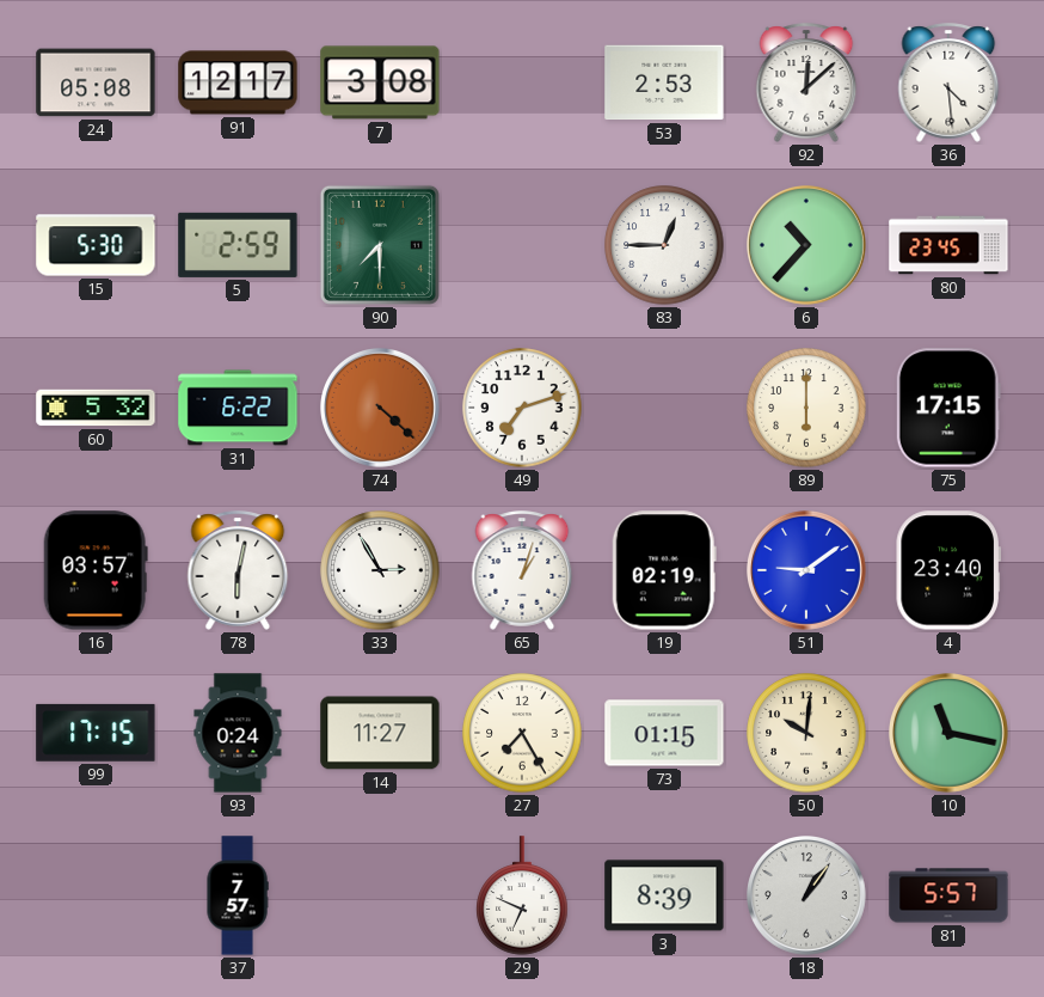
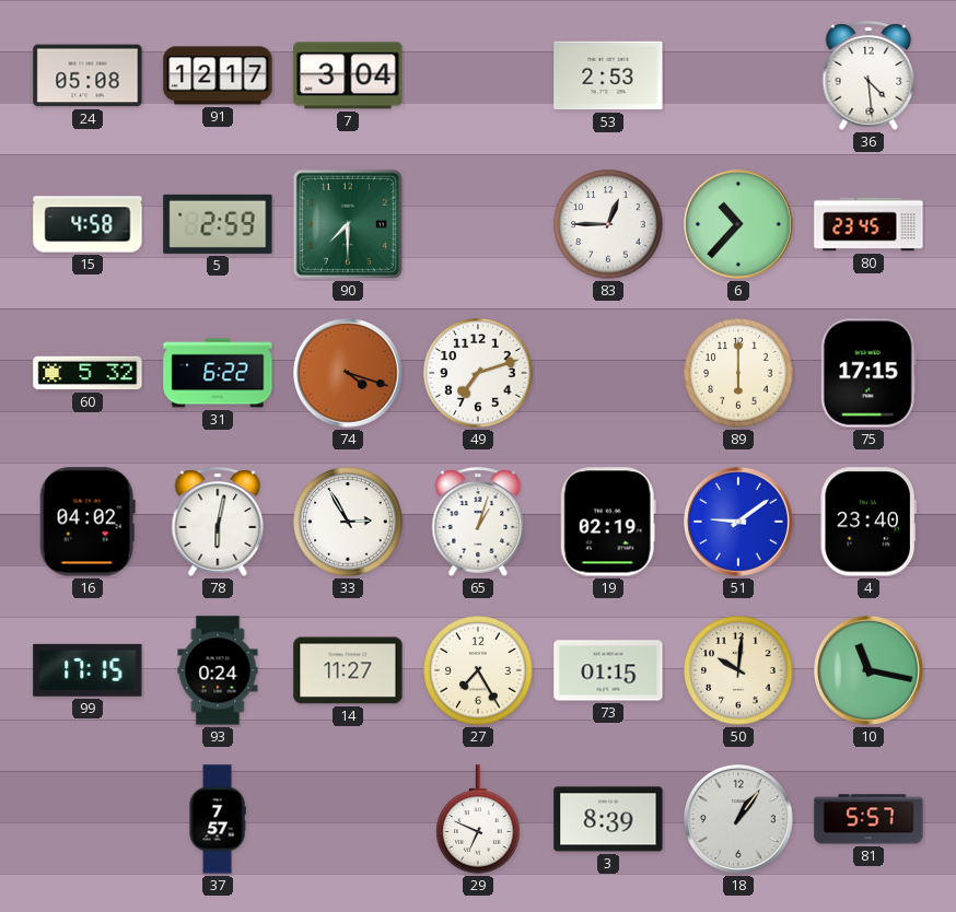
7: 3:08 -> 3:04 (348, 75)
92: 12:08 -> none (806, 82)
15: 5:30 -> 4:58 (88, 224)
74: 4:22 -> 4:18 (349, 374)
16: 03:57 -> 04:02 (88, 522)
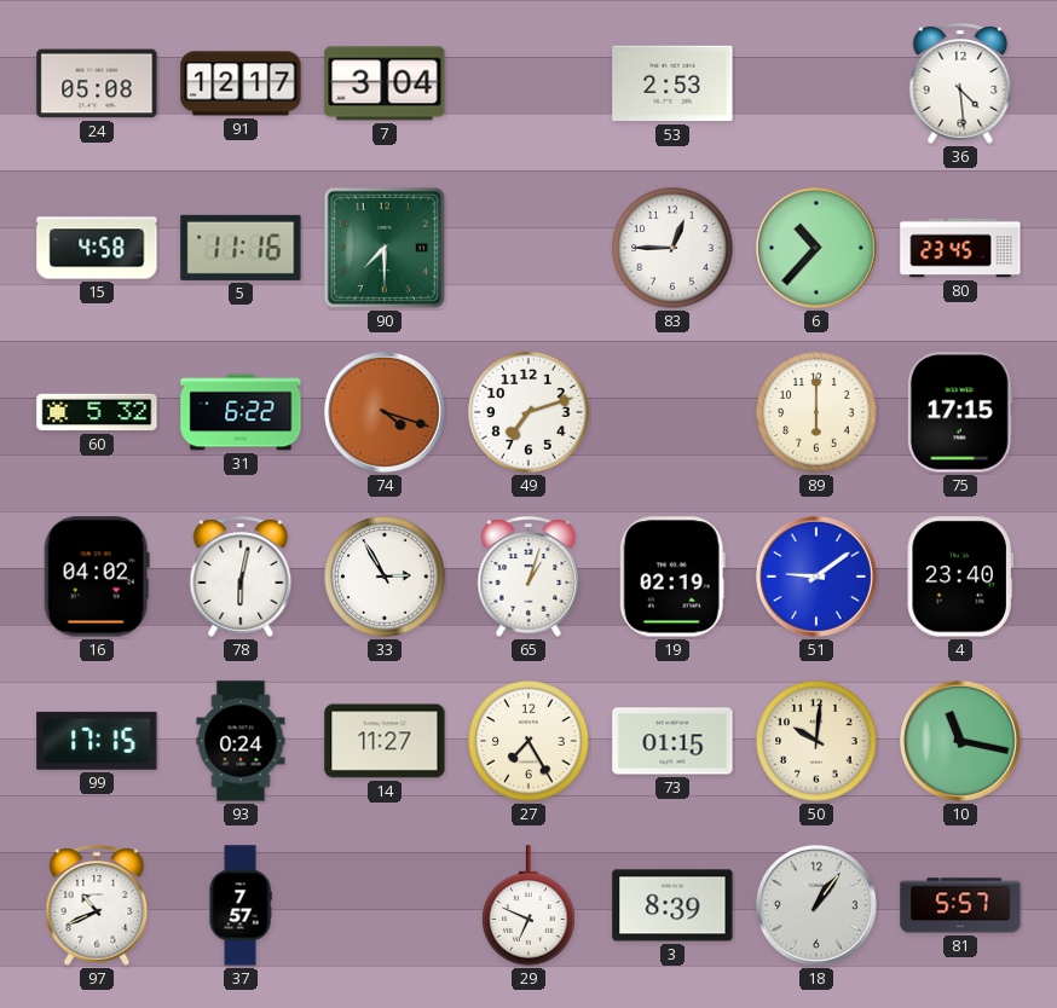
5: 2:59 -> 11:16 (241, 248)
97: none -> 10:41 (97, 905)
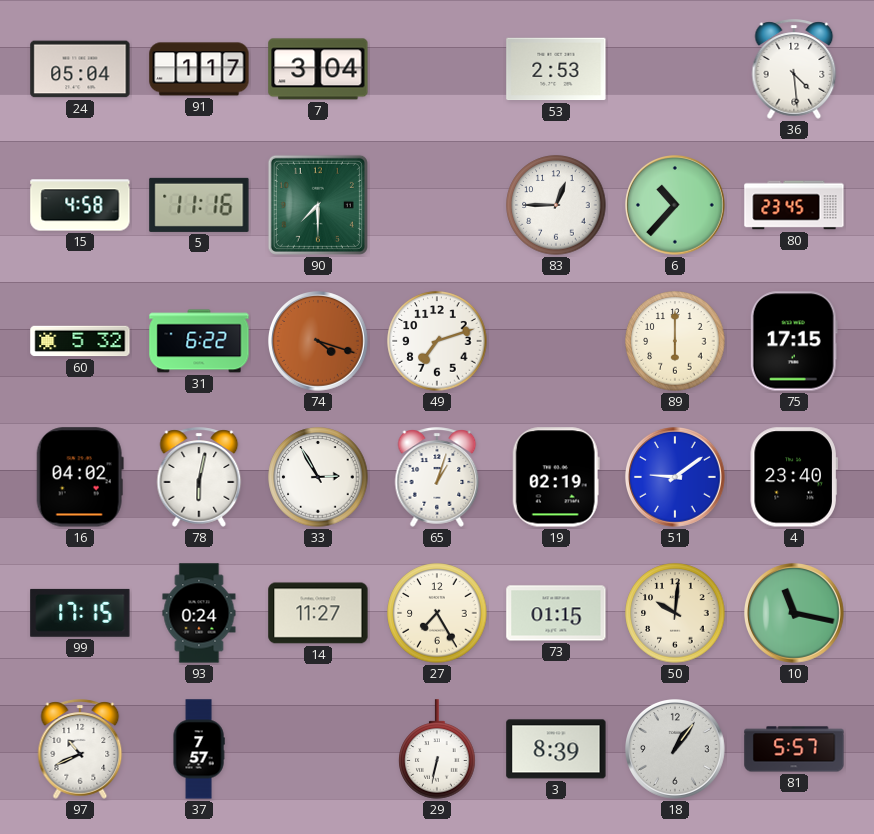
24: 05:08 -> 05:04 (80, 69)
91: 12:17 -> 1:17 (199, 69)
29: 6:49 -> 6:32 (437, 749)
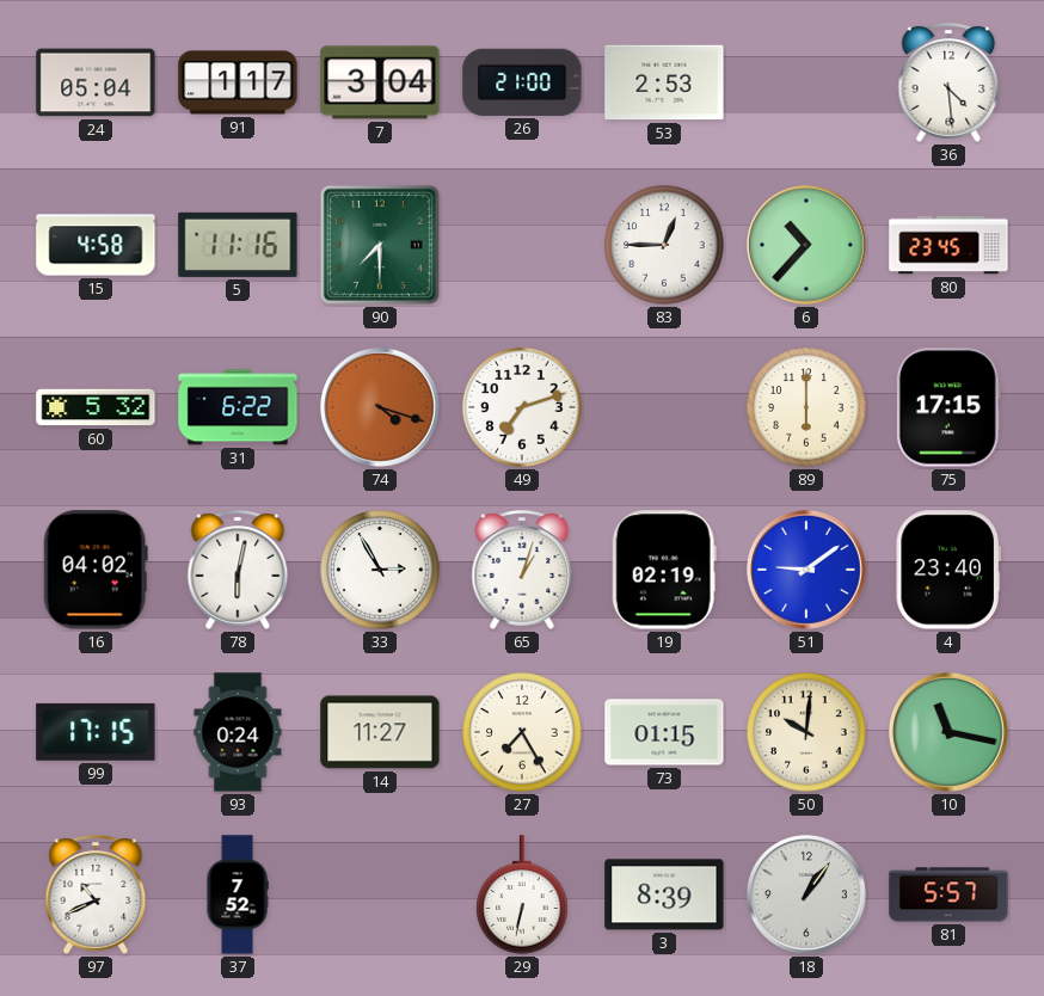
26: none -> 21:00 (522, 82)
37: 7:57 -> 7:52 (238, 894)
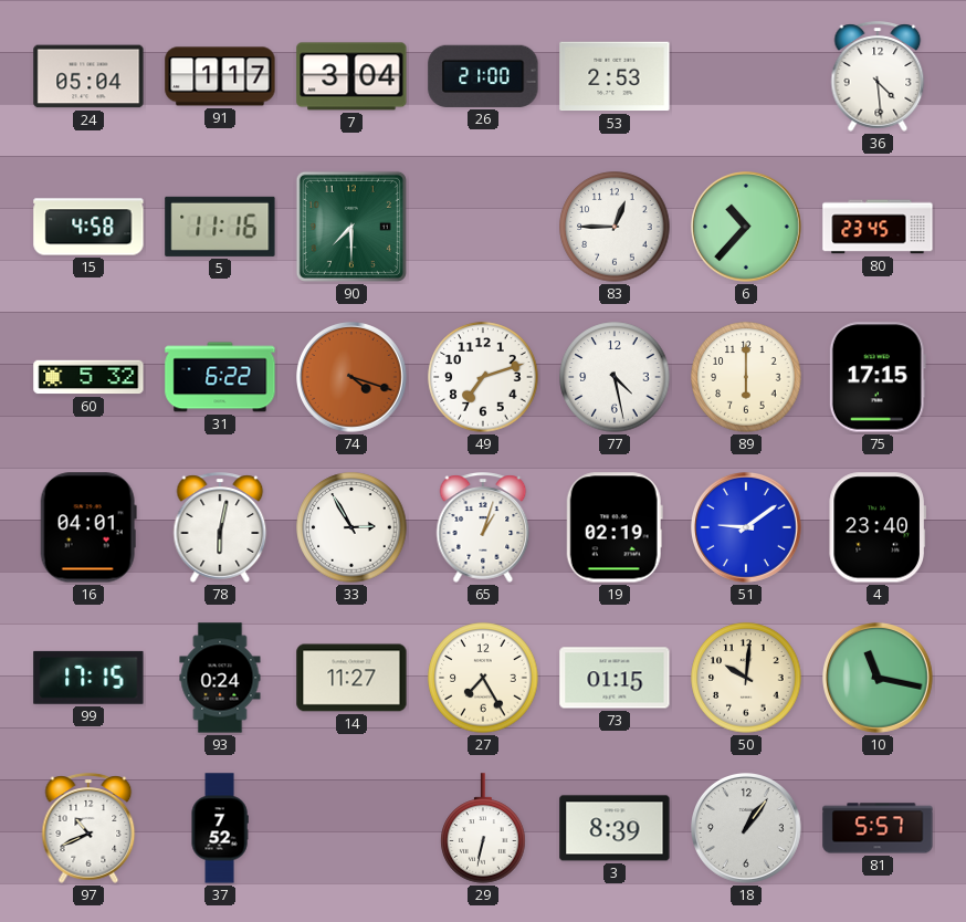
77: none -> 4:28 (615, 377)
16: 04:02 -> 04:01 (88, 527)
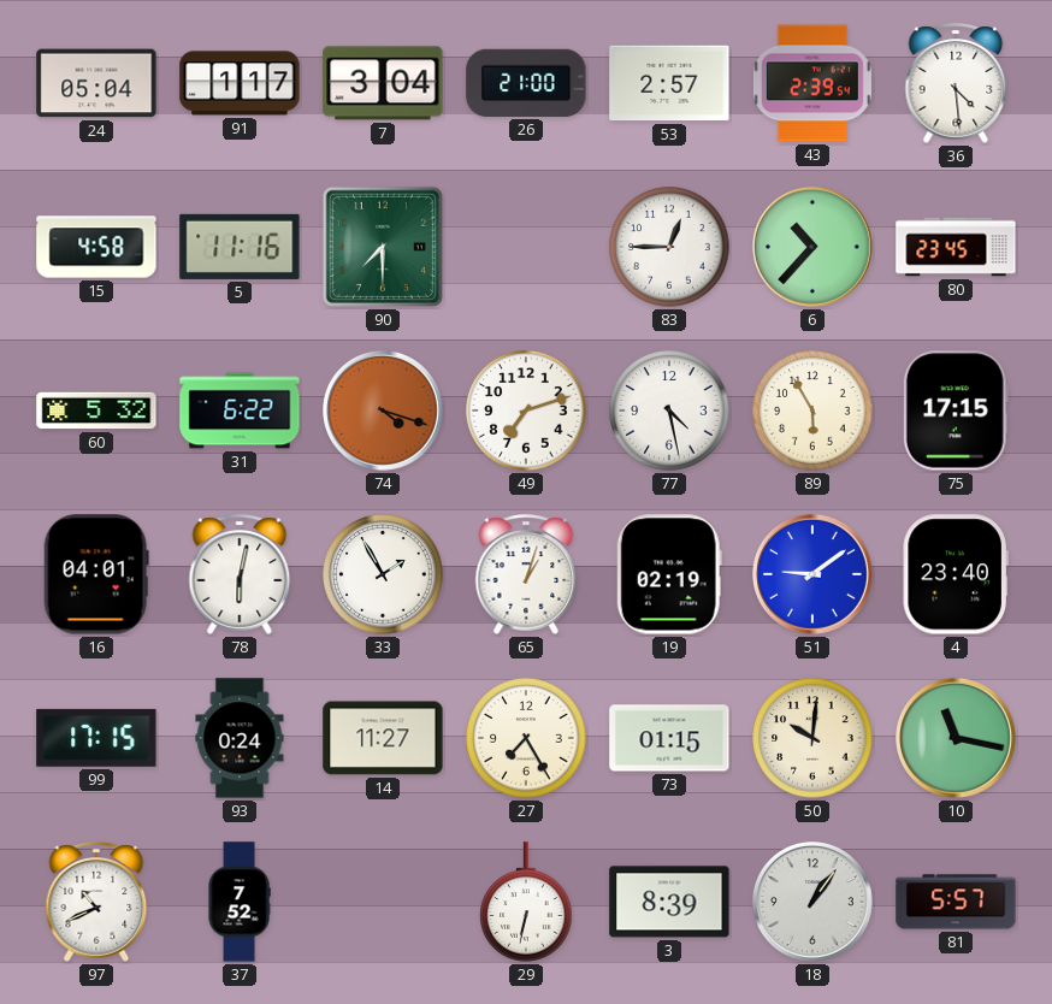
53: 2:53 -> 2:57 (669, 83)
43: none -> 2:39 (812, 83)
89: 6:00 -> 5:55 (812, 411)
33: 2:55 -> 1:55 (383, 574)
